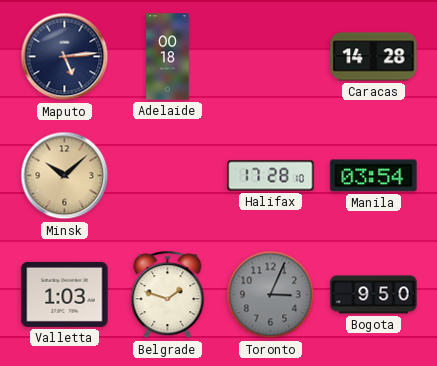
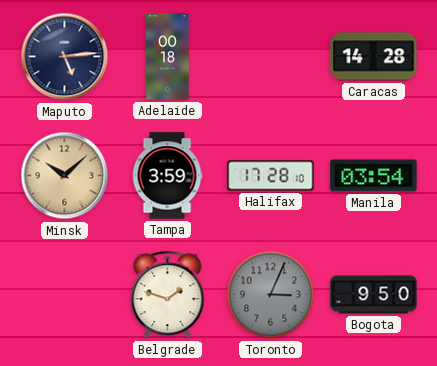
Tampa: none -> 3:59 (167, 176)
Valletta: 1:03 -> none (65, 294)
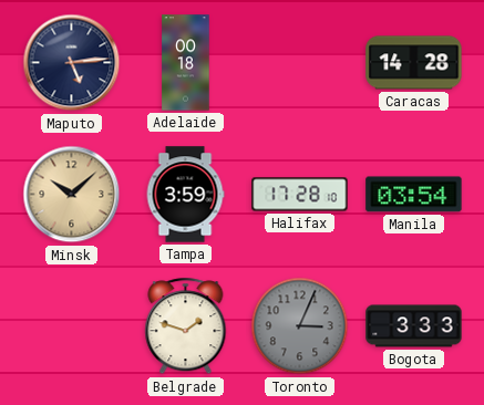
Bogota: 9:50 -> 3:33 (414, 326)
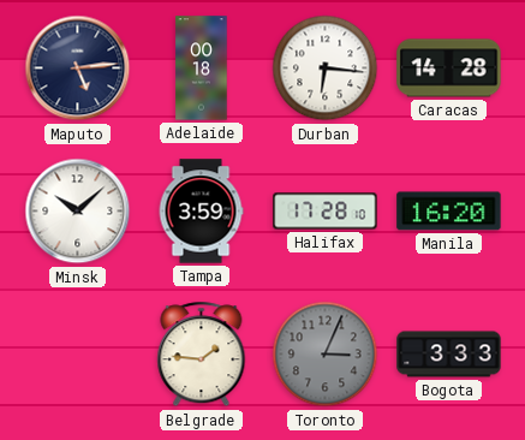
Durban: none -> 6:16 (326, 69)
Minsk dial: champagne -> white (78, 212)
Manila: 03:54 -> 16:20 (449, 212)
Belgrade: 1:48 -> 1:46 (202, 355)
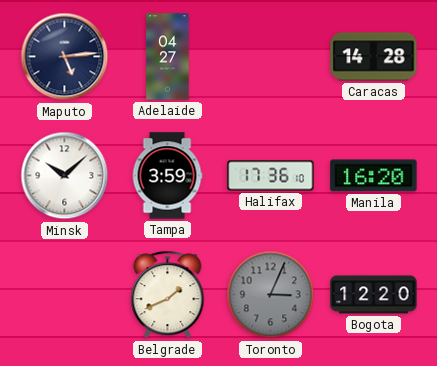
Adelaide: 00:18 -> 04:27 (168, 57)
Durban: 6:16 -> none (326, 69)
Halifax: 17:28 -> 17:36 (271, 176)
Belgrade: 1:46 -> 1:41 (168, 295)
Bogota: 3:33 -> 12:20 (374, 295)
